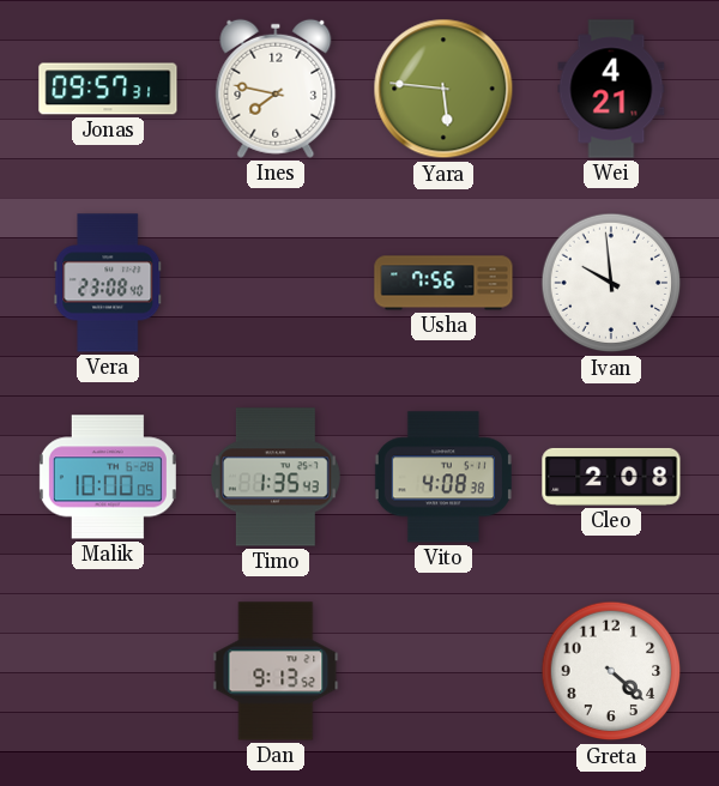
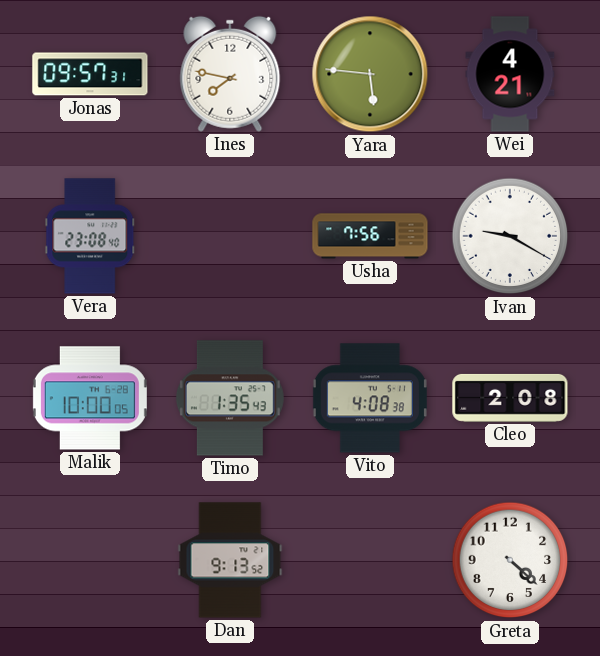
Ivan: 9:59 -> 9:20 (510, 236)
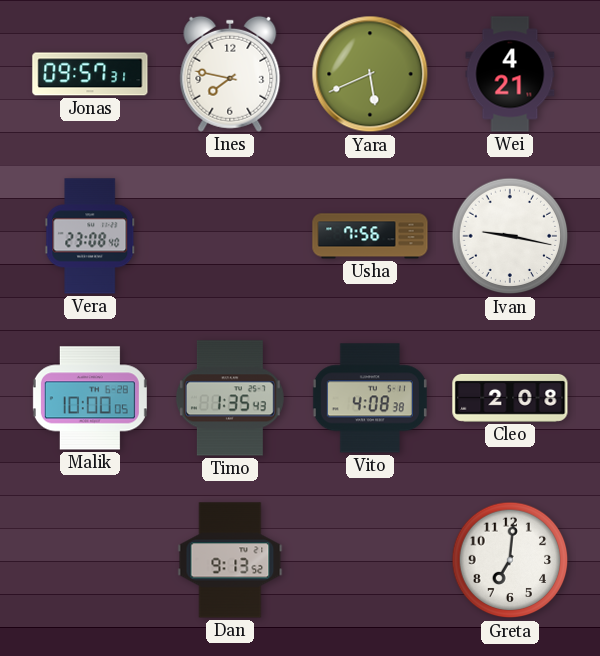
Yara: 5:46 -> 5:41 (370, 74)
Ivan: 9:20 -> 9:17 (510, 236)
Greta: 4:22 -> 7:01 (510, 560)
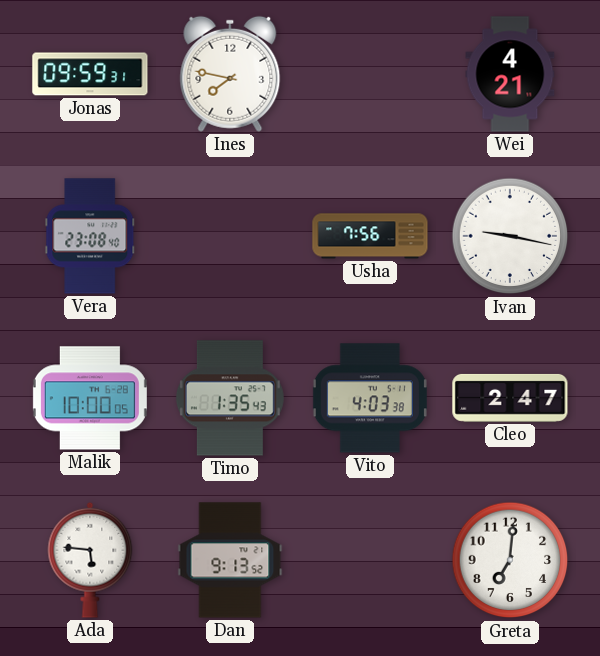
Jonas: 09:57 -> 09:59 (90, 74)
Yara: 5:41 -> none (370, 74)
Vito: 4:08 -> 4:03 (370, 398)
Cleo: 2:08 -> 2:47 (510, 398)
Ada: none -> 5:46 (90, 560)
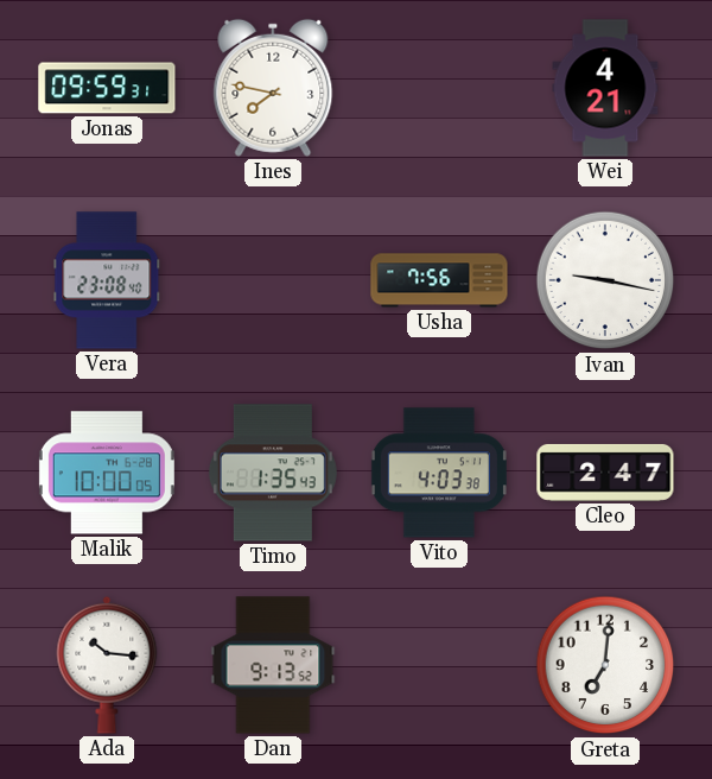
Ada: 5:46 -> 10:16 (107, 665)
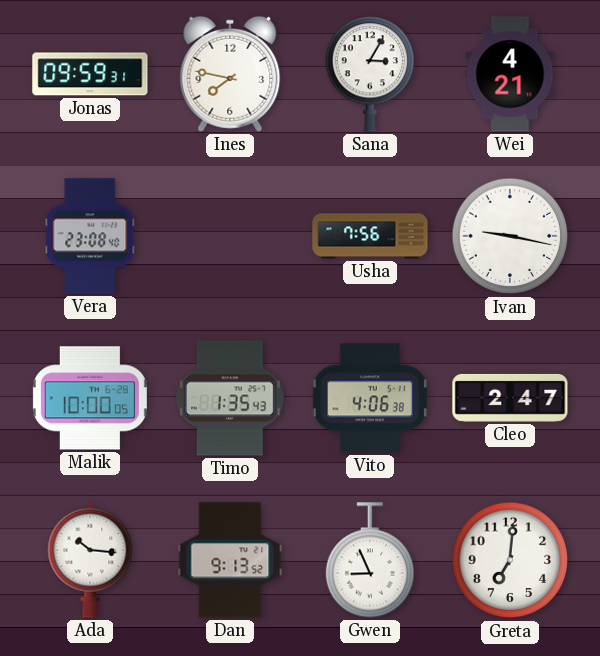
Sana: none -> 3:05 (370, 74)
Vito: 4:03 -> 4:06 (370, 398)
Gwen: none -> 8:56 (370, 560)
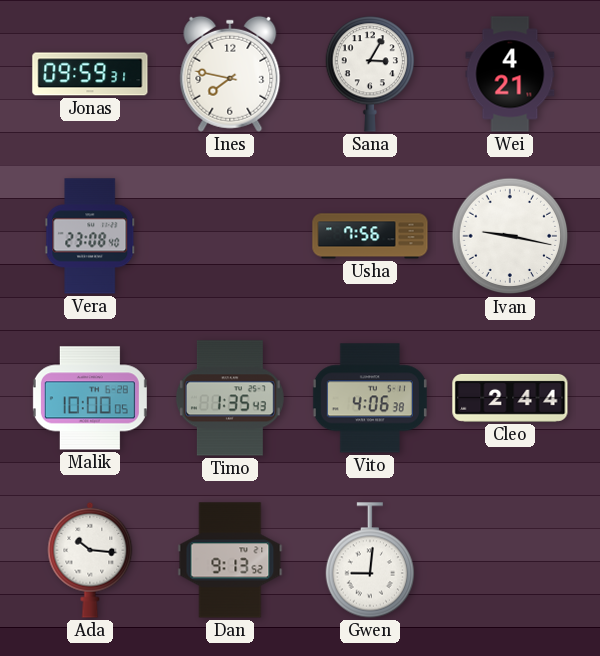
Cleo: 2:47 -> 2:44 (510, 398)
Gwen: 8:56 -> 9:01 (370, 560)
Greta: 7:01 -> none (510, 560)
